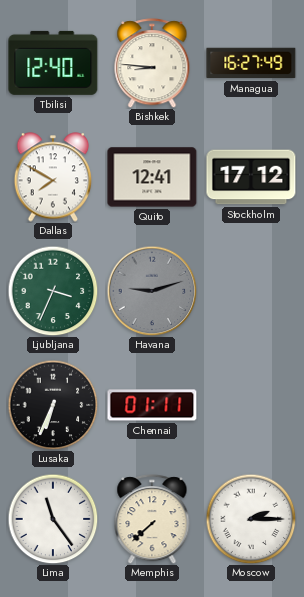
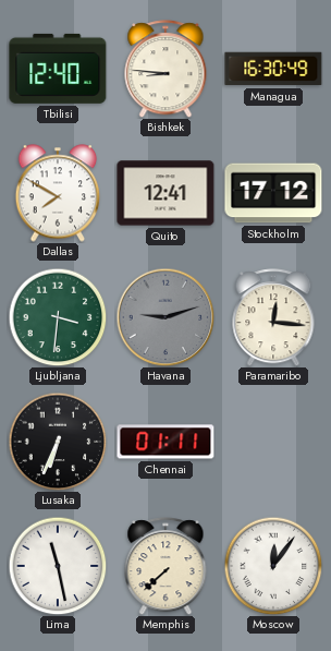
Managua: 16:27 -> 16:30 (273, 69)
Ljubljana: 3:34 -> 3:31 (58, 317)
Paramaribo: none -> 12:16 (273, 317)
Lima: 11:24 -> 11:28 (58, 566)
Moscow: 2:15 -> 12:06 (273, 566)
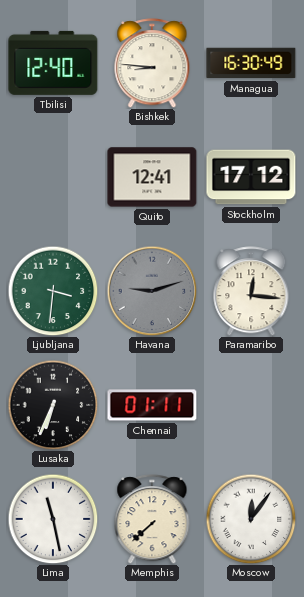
Dallas: 7:50 -> none (58, 193)
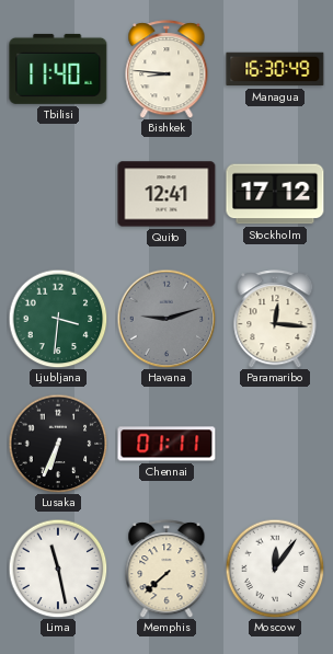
Tbilisi: 12:40 -> 11:40 (58, 69)
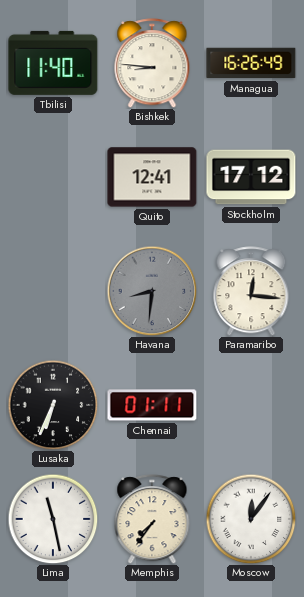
Managua: 16:30 -> 16:26 (251, 63)
Ljubljana: 3:31 -> none (58, 319)
Havana: 9:12 -> 8:31 (152, 291)
Memphis: 7:38 -> 7:36 (152, 519)
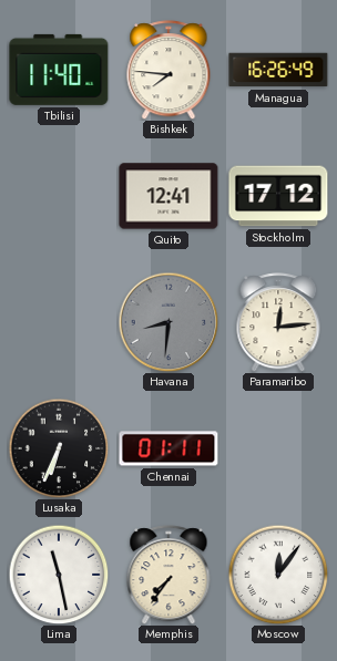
Bishkek: 8:46 -> 7:46 (168, 70)
Paramaribo: 12:16 -> 12:14 (278, 322)
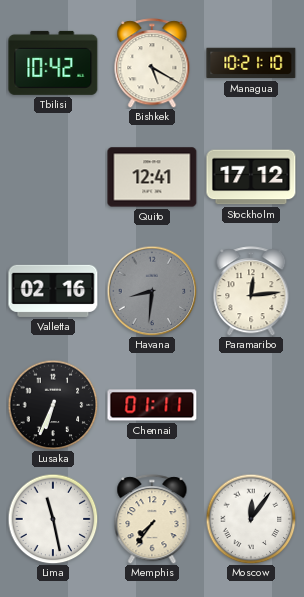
Tbilisi: 11:40 -> 10:42 (53, 63)
Bishkek: 7:46 -> 5:20 (152, 63)
Managua: 16:26 -> 10:21 (251, 63)
Valletta: none -> 02:16 (53, 291)
